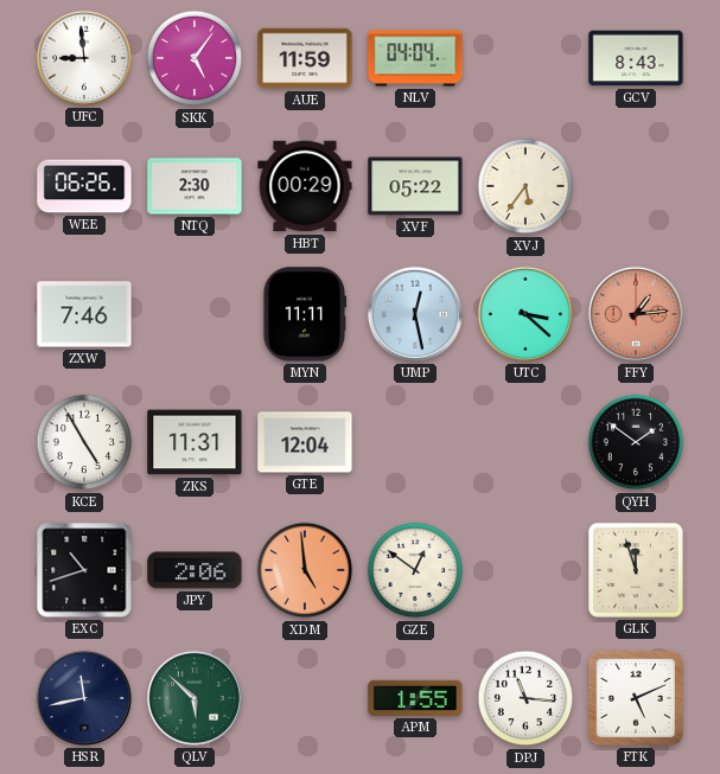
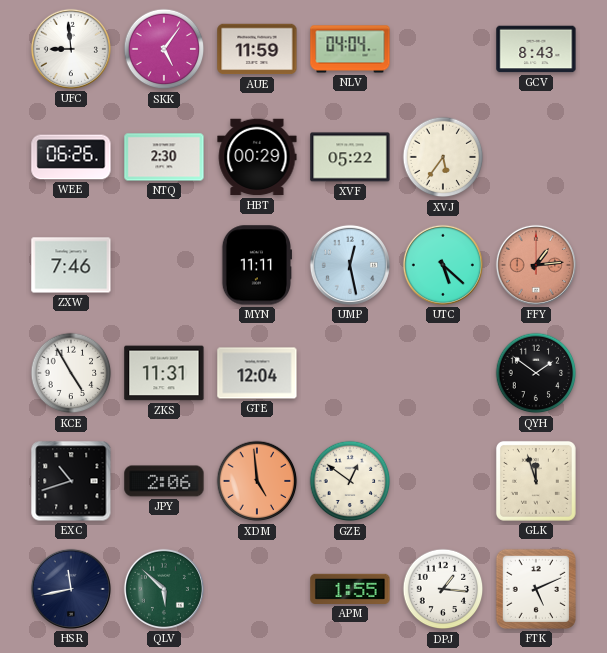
UTC: 3:22 -> 5:22 (443, 265)
DPJ: 11:16 -> 1:16 (443, 589)
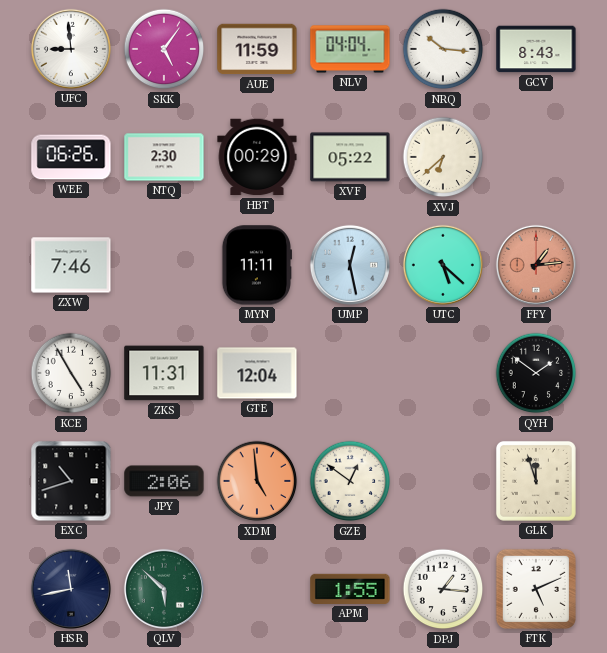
NRQ: none -> 10:16 (443, 49)
XVJ: 5:36 -> 6:38 (443, 157)
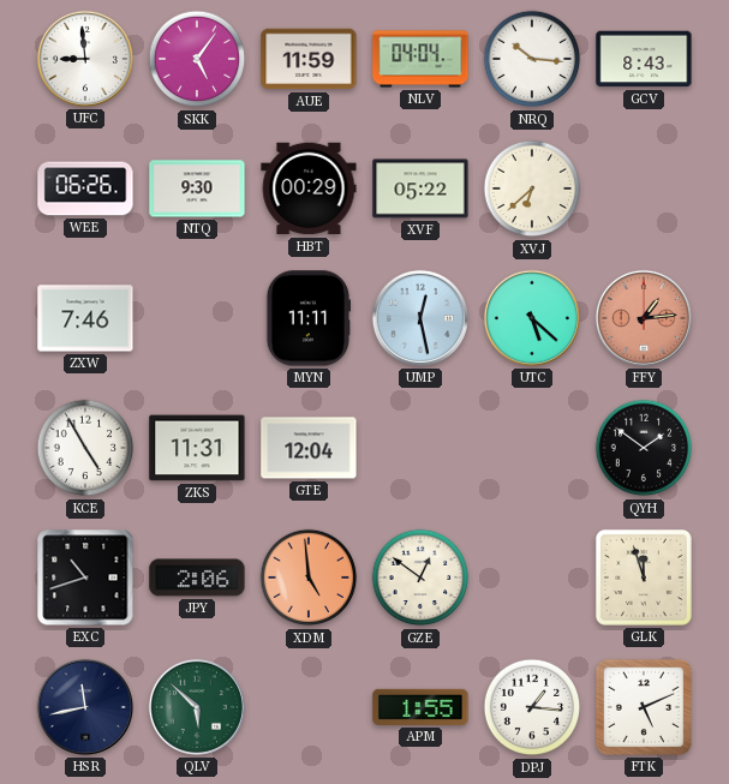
NTQ: 2:30 -> 9:30 (197, 188)
